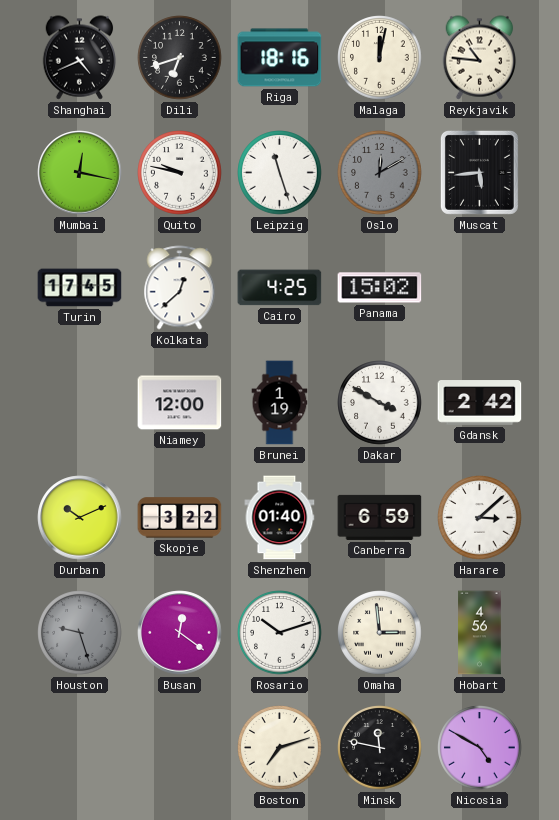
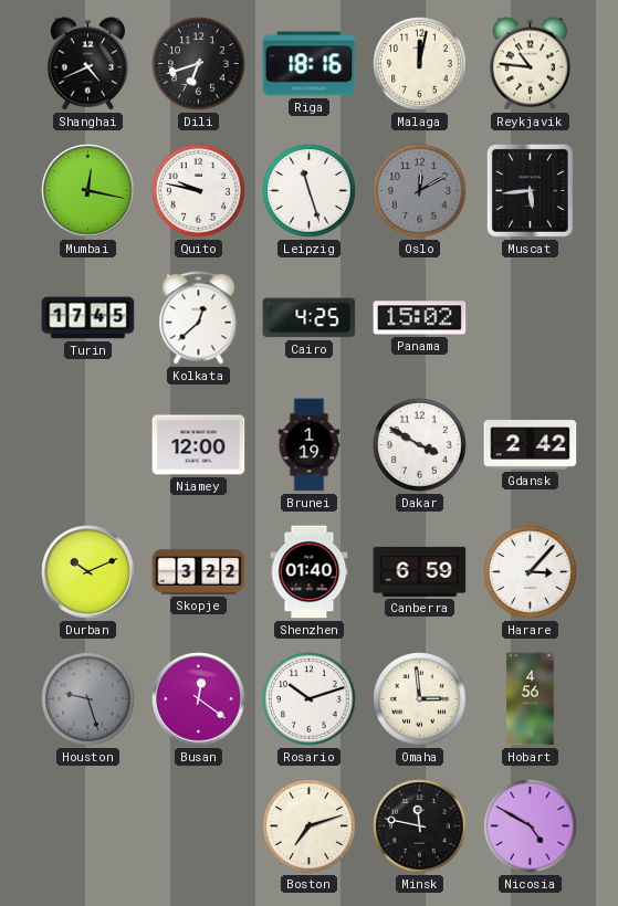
Harare: 3:08 -> 3:07 (531, 572)
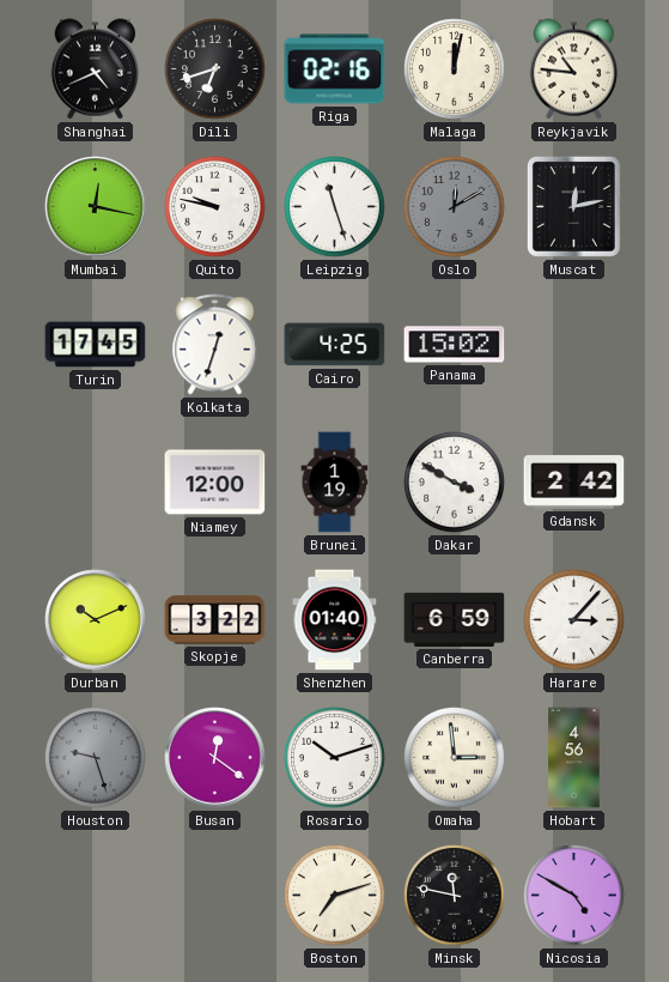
Riga: 18:16 -> 02:16 (335, 69)
Muscat: 5:44 -> 12:13 (573, 206)
Kolkata: 12:38 -> 12:33 (215, 345)
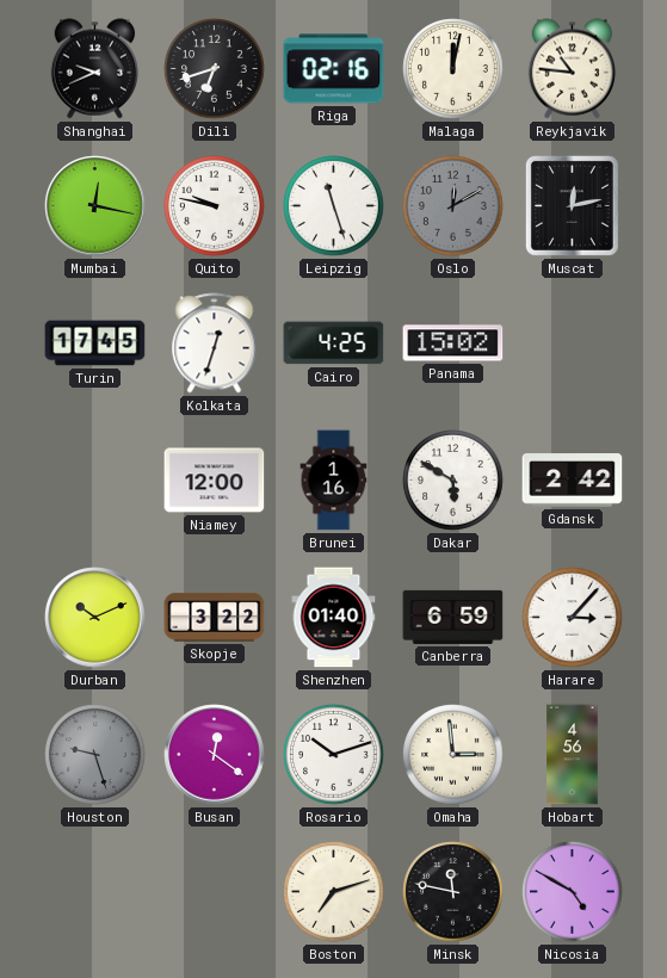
Shanghai: 4:41 -> 9:41 (95, 69)
Brunei: 1:19 -> 1:16 (334, 481)
Dakar: 3:50 -> 5:50 (453, 481)
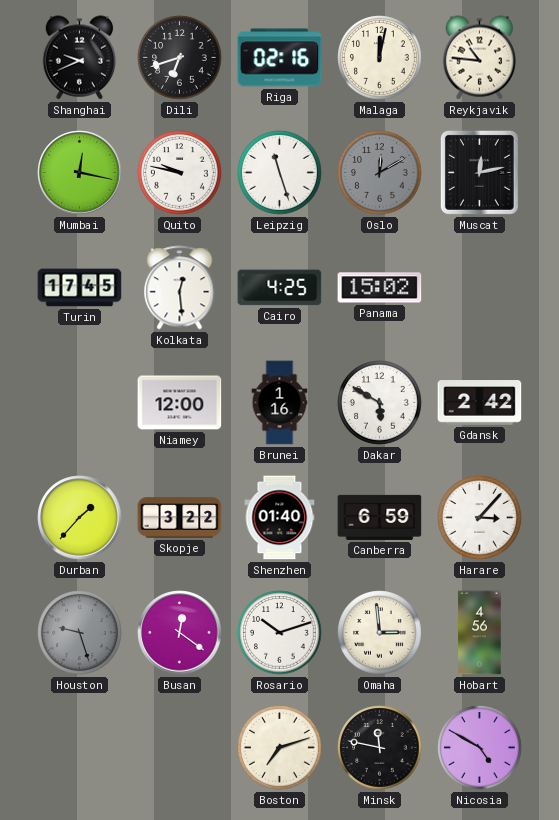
Kolkata: 12:33 -> 12:29 (180, 288)
Durban: 10:11 -> 1:37 (80, 518)
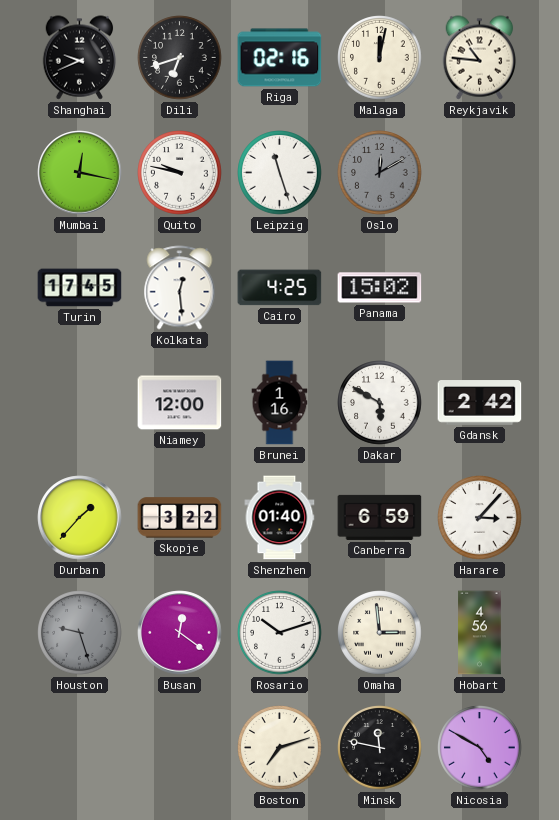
Muscat: 12:13 -> none (479, 172)
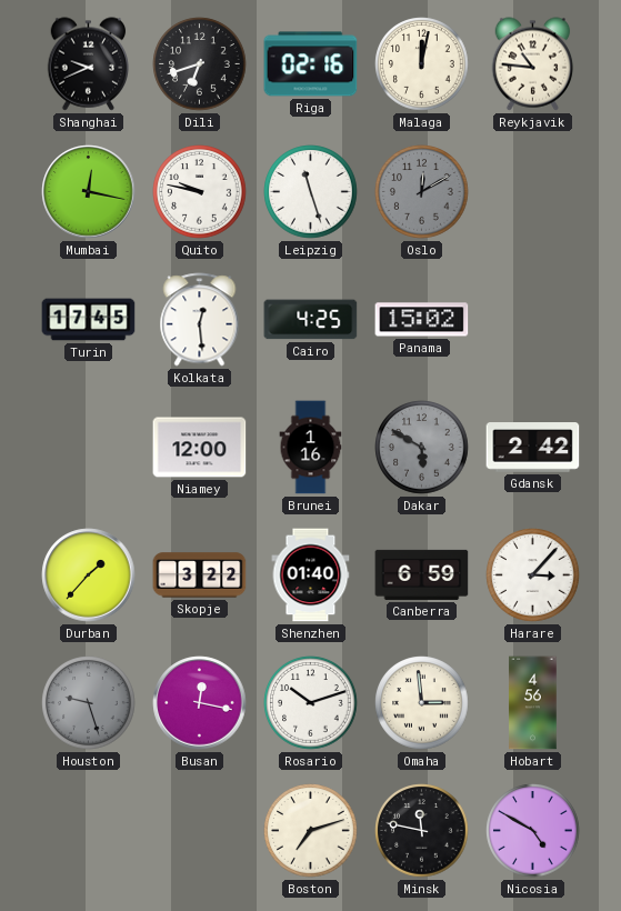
Dakar dial: white -> grey (422, 448)
Busan: 12:21 -> 12:17 (200, 703)
